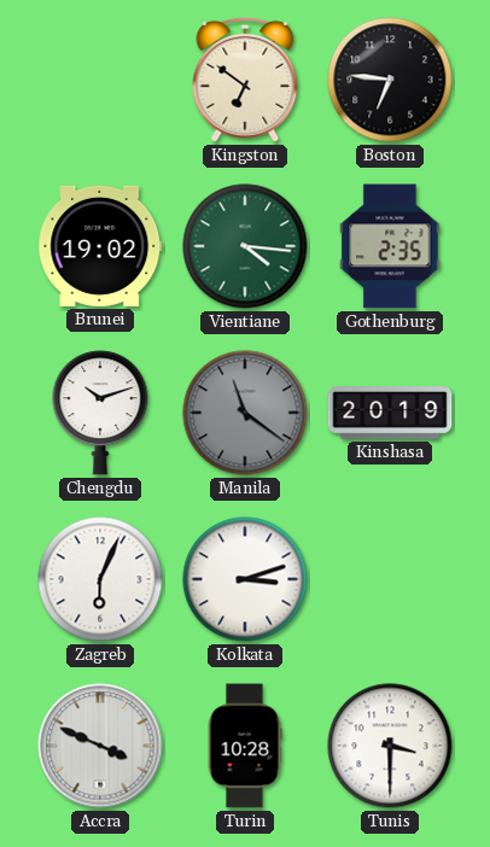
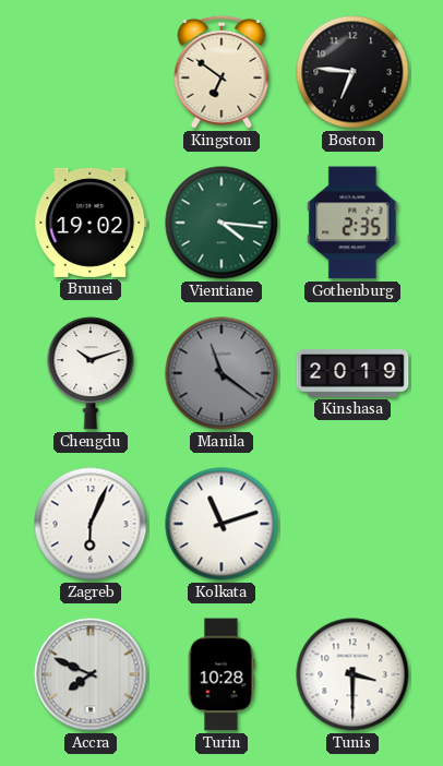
Kolkata: 3:12 -> 11:12 (221, 524)
Accra: 3:49 -> 7:49 (91, 674)
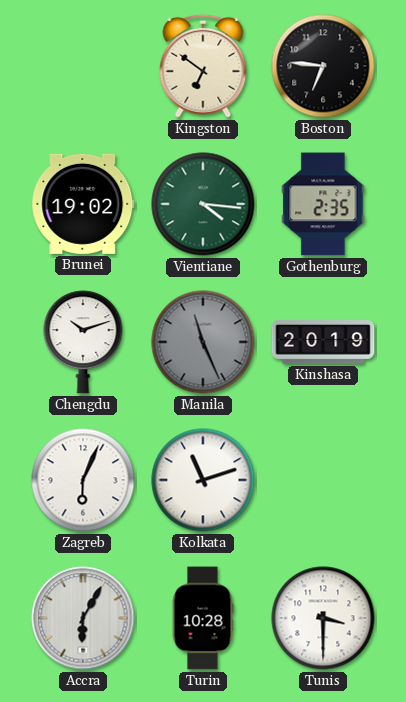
Manila: 11:21 -> 11:26 (203, 342)
Accra: 7:49 -> 6:05 (83, 618)
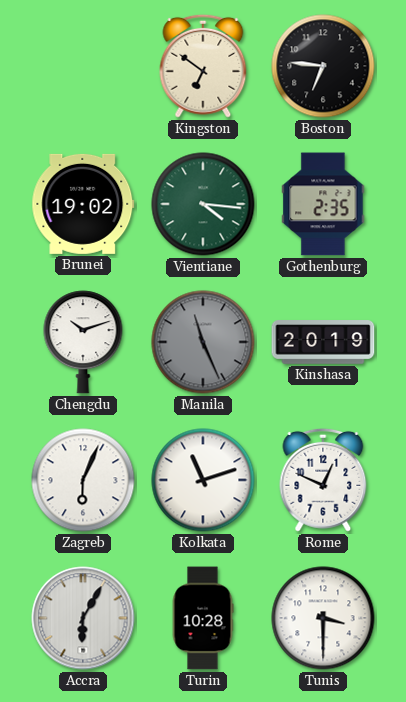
Rome: none -> 12:49 (323, 480)
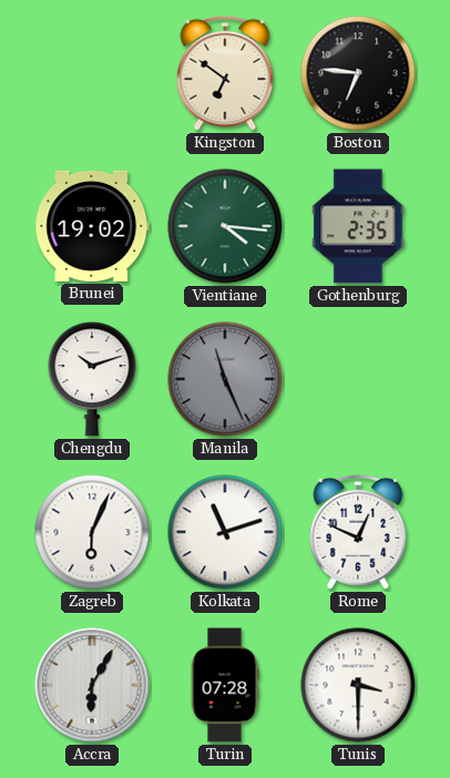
Kinshasa: 20:19 -> none (323, 342)
Turin: 10:28 -> 07:28 (225, 685)
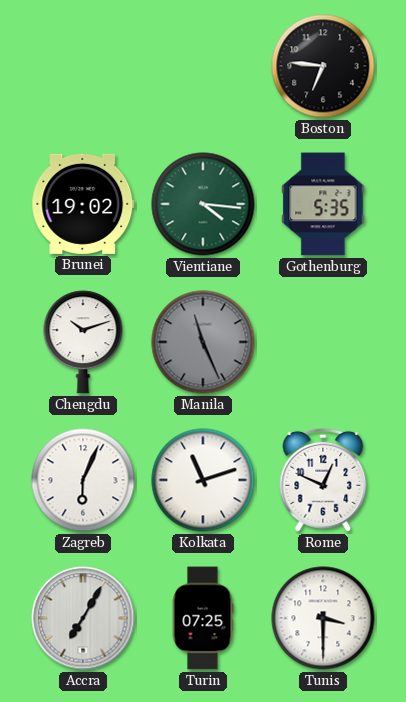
Kingston: 6:51 -> none (225, 73)
Gothenburg: 2:35 -> 5:35 (323, 204)
Accra: 6:05 -> 7:05 (83, 618)
Turin: 07:28 -> 07:25 (203, 618)
